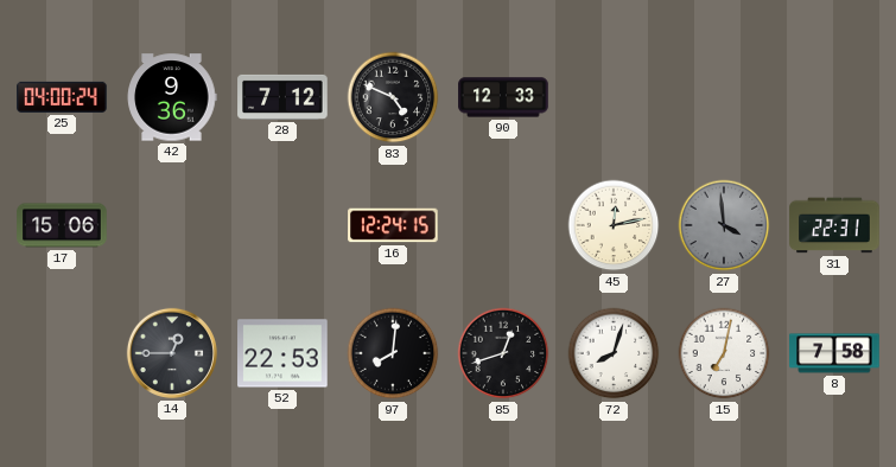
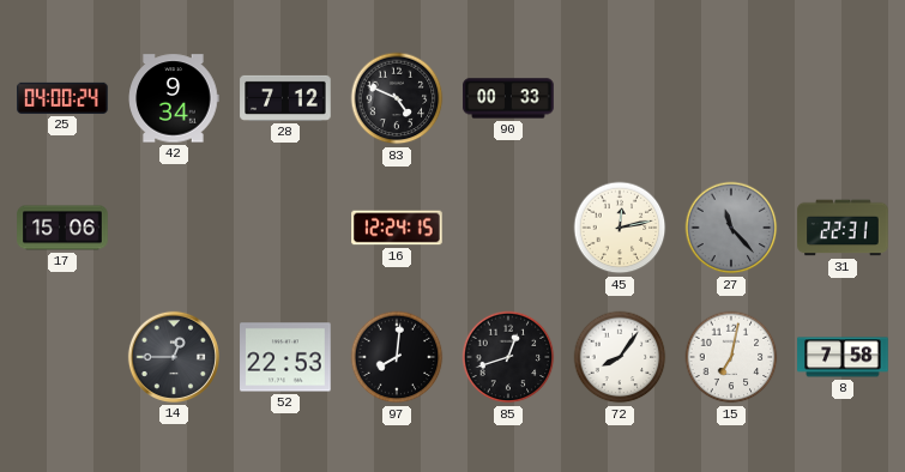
42: 9:36 -> 9:34 (174, 98)
90: 12:33 -> 00:33 (508, 98)
27: 3:59 -> 11:23 (731, 228)
72: 8:03 -> 8:06 (620, 357)
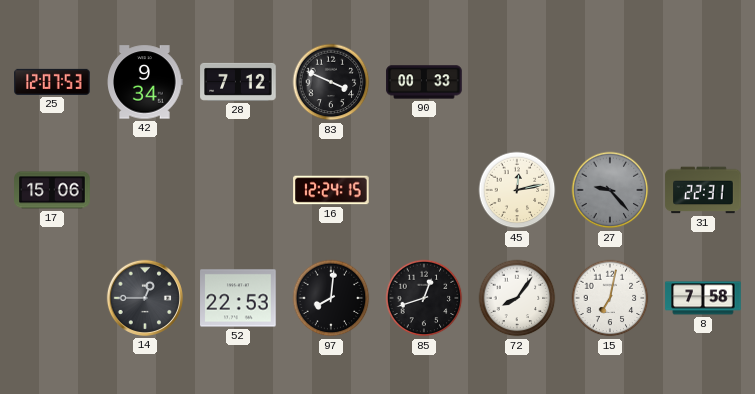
25: 04:00 -> 12:07 (52, 82)
83: 4:49 -> 3:49 (331, 82)
27: 11:23 -> 9:23 (610, 190)
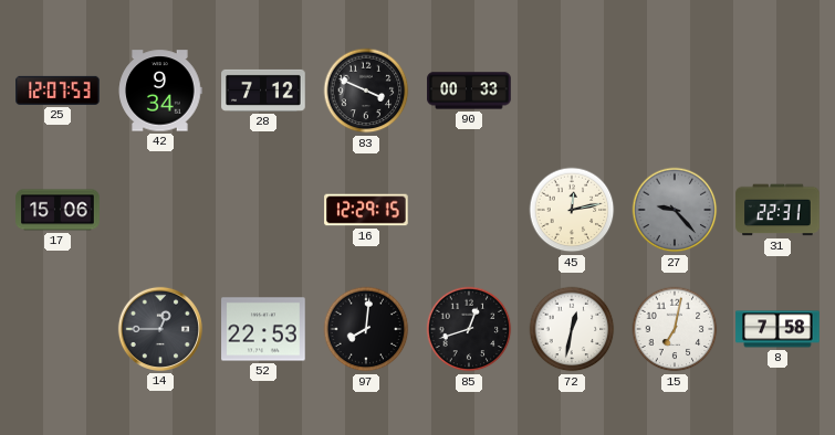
16: 12:24 -> 12:29 (366, 210)
72: 8:06 -> 12:32 (572, 329)
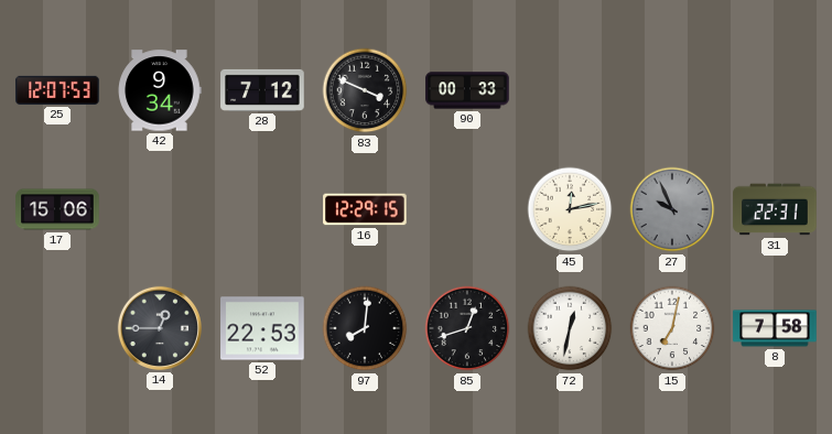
27: 9:23 -> 9:56 (672, 209)
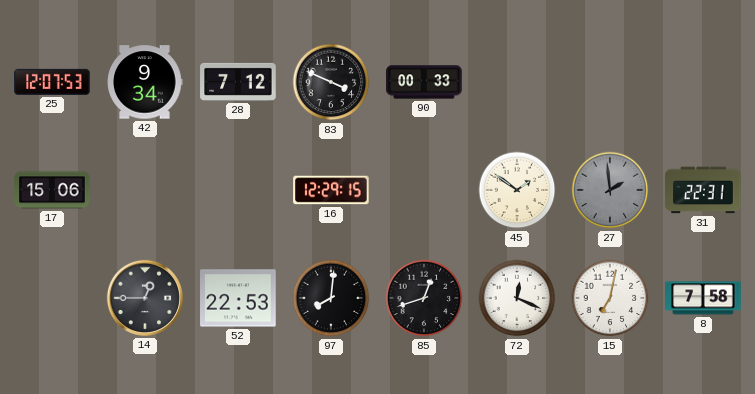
45: 12:13 -> 1:51 (517, 190)
27: 9:56 -> 1:59 (610, 190)
72: 12:32 -> 12:19 (517, 298)
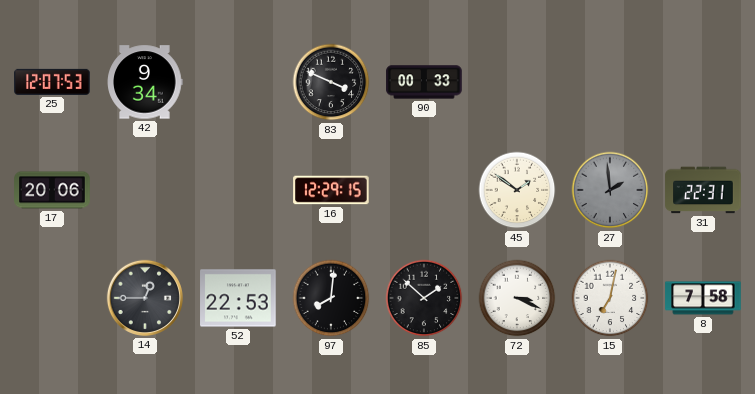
28: 7:12 -> none (238, 82)
17: 15:06 -> 20:06 (52, 190)
85: 12:42 -> 1:52 (424, 298)
72: 12:19 -> 3:19 (517, 298)
